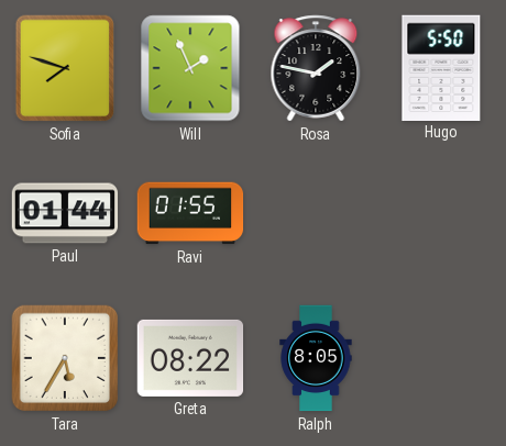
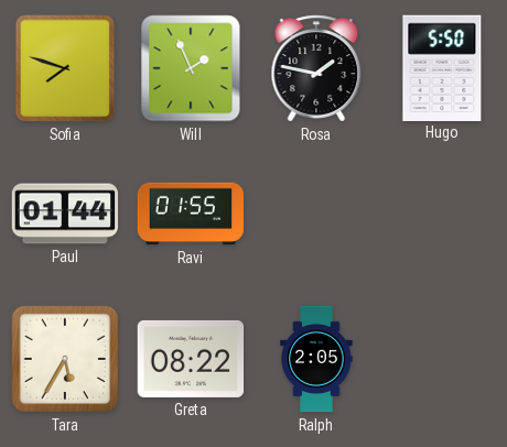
Ralph: 8:05 -> 2:05 (316, 359)
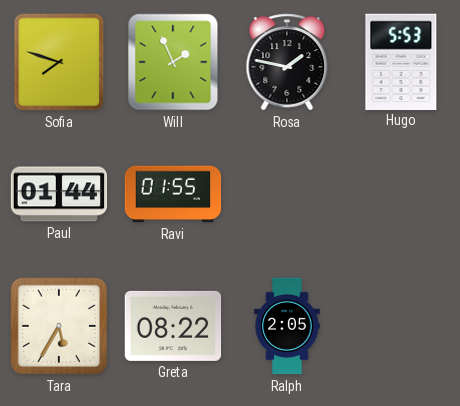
Hugo: 5:50 -> 5:53 (401, 61)
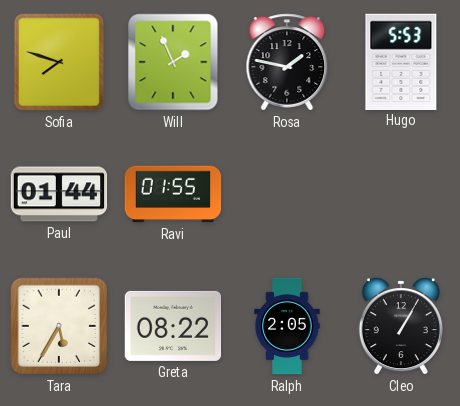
Cleo: none -> 1:05 (401, 326)
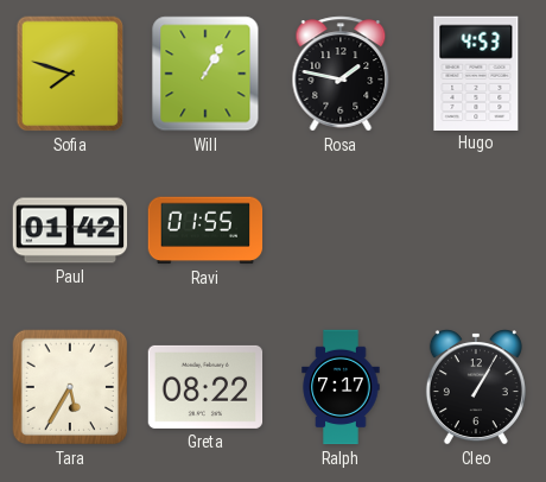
Will: 1:56 -> 1:05 (205, 74)
Hugo: 5:53 -> 4:53 (476, 72)
Paul: 01:44 -> 01:42 (70, 230)
Ralph: 2:05 -> 7:17 (341, 387)
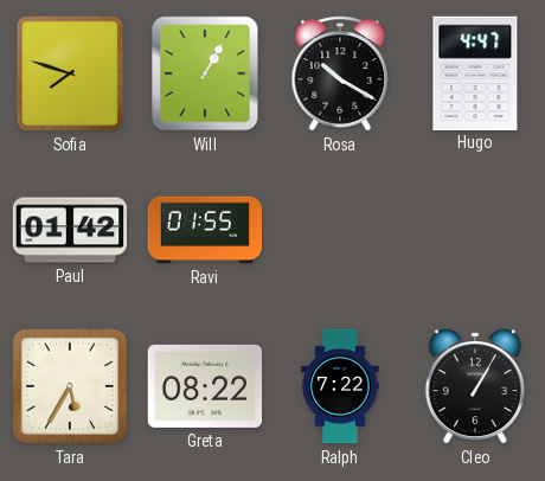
Rosa: 1:47 -> 10:20 (340, 73)
Hugo: 4:53 -> 4:47 (475, 72)
Ralph: 7:17 -> 7:22 (340, 386)
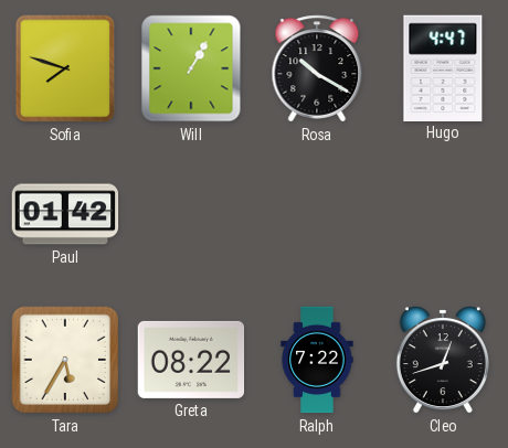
Ravi: 01:55 -> none (205, 230)
Cleo: 1:05 -> 12:42 (443, 360)
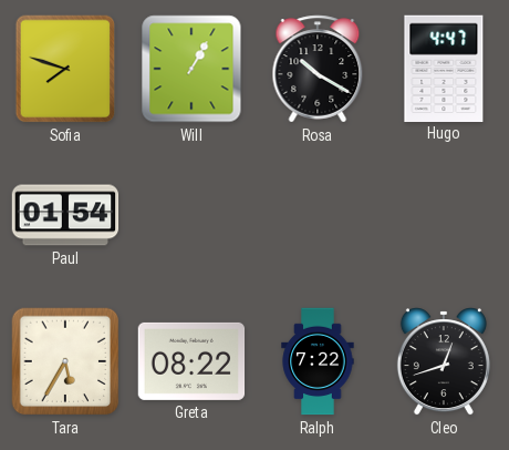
Paul: 01:42 -> 01:54 (65, 215)
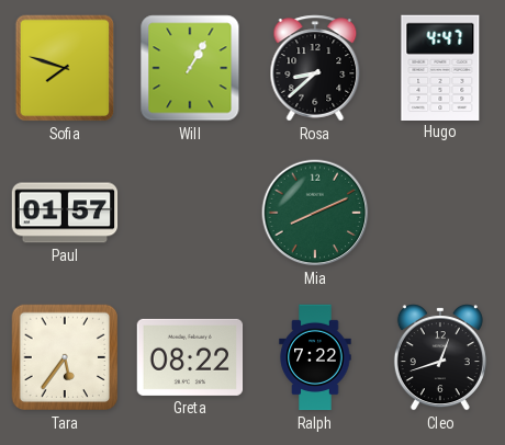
Rosa: 10:20 -> 8:38 (315, 68)
Paul: 01:54 -> 01:57 (65, 213)
Mia: none -> 8:11 (315, 213)
Tara: 5:35 -> 5:36 (65, 357)
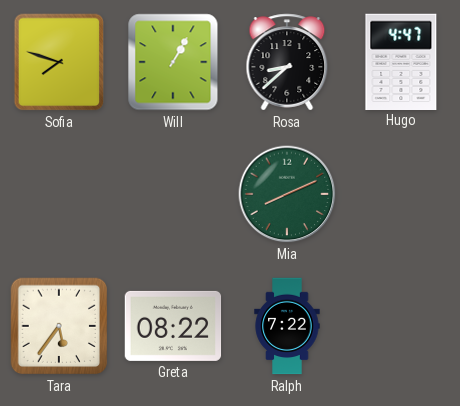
Paul: 01:57 -> none (65, 213)
Cleo: 12:42 -> none (440, 357)
